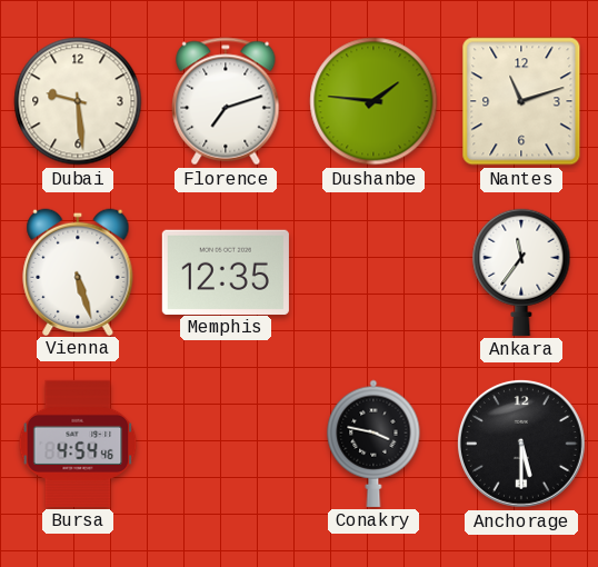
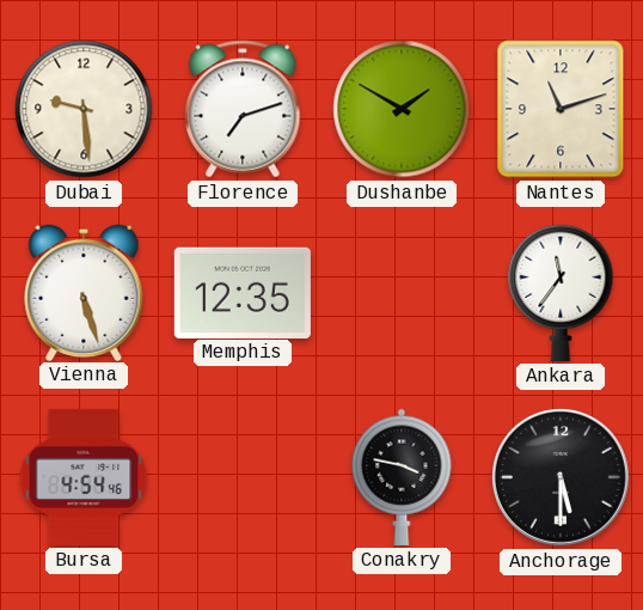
Dushanbe: 1:46 -> 1:50 (402, 109)
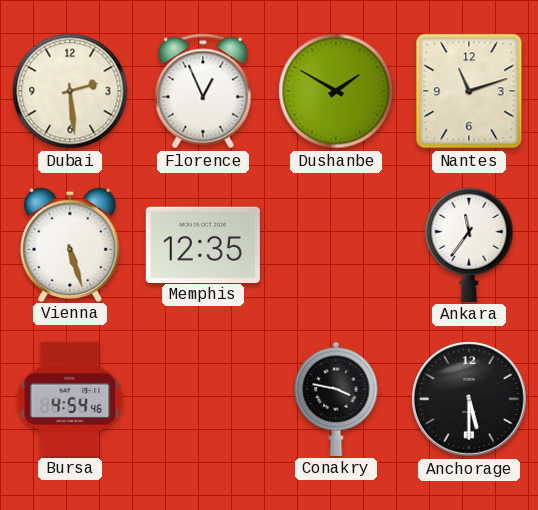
Dubai: 9:29 -> 2:29 (70, 91)
Florence: 7:12 -> 12:56 (203, 91)
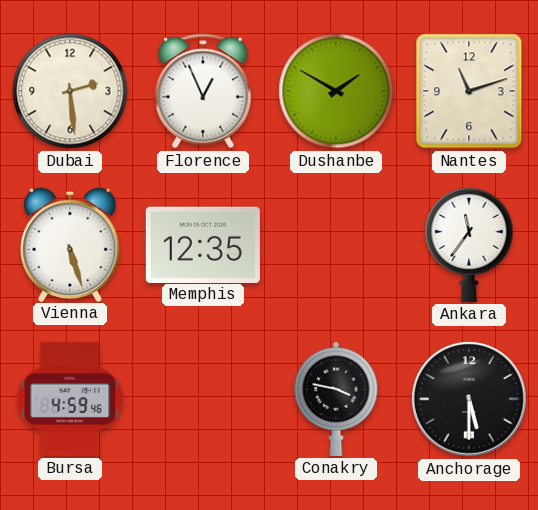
Bursa: 4:54 -> 4:59 (70, 399)
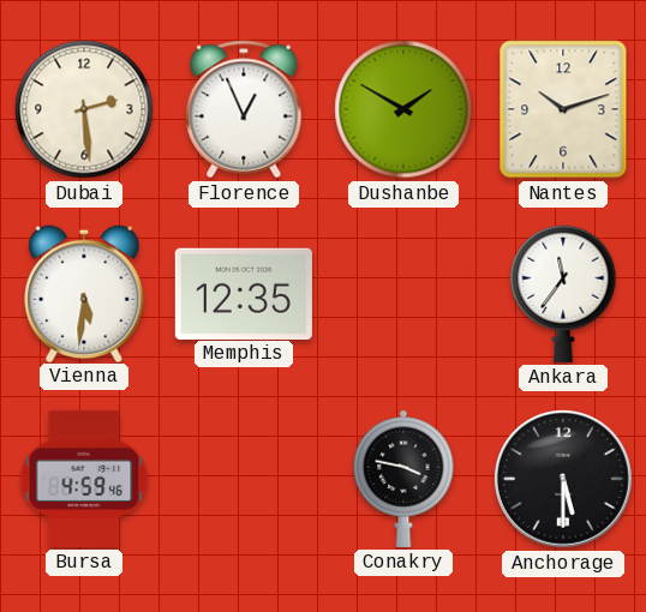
Nantes: 11:12 -> 10:12 (563, 109)
Vienna: 5:27 -> 5:31 (84, 293)
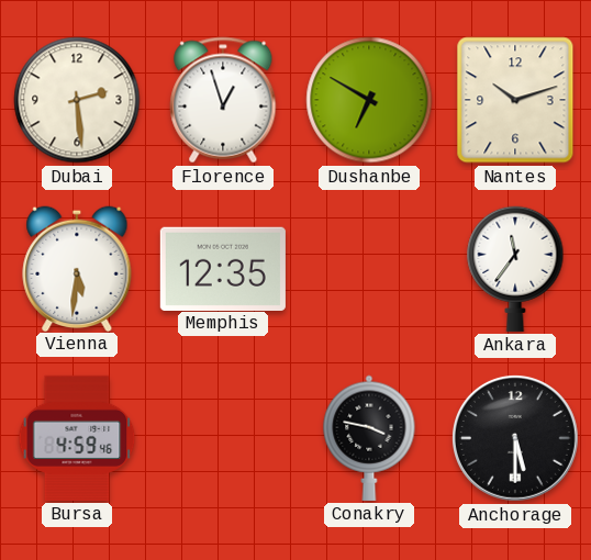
Florence: 12:56 -> 12:57 (223, 100)
Dushanbe: 1:50 -> 6:50 (369, 100)
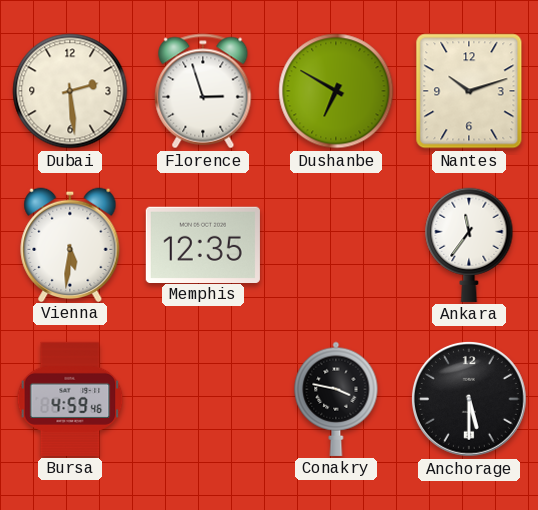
Florence: 12:57 -> 2:57 (203, 91)
